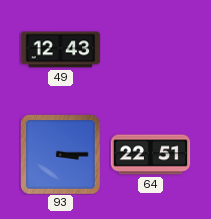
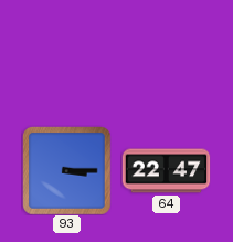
49: 12:43 -> none (60, 50)
64: 22:51 -> 22:47 (166, 171)
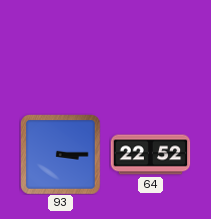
64: 22:47 -> 22:52 (150, 155)
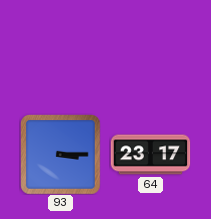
64: 22:52 -> 23:17 (150, 155)
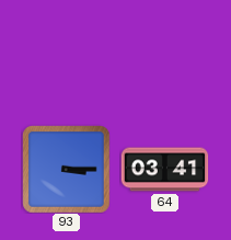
64: 23:17 -> 03:41 (164, 170)
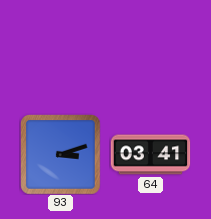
93: 3:15 -> 3:12 (61, 155)
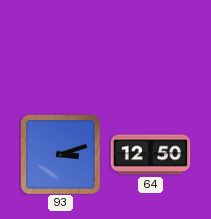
64: 03:41 -> 12:50 (150, 155)
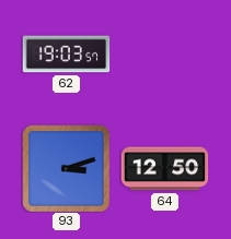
62: none -> 19:03 (66, 55)
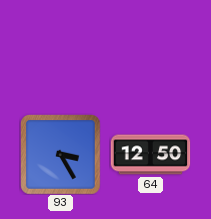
62: 19:03 -> none (66, 55)
93: 3:12 -> 3:25 (61, 155)
